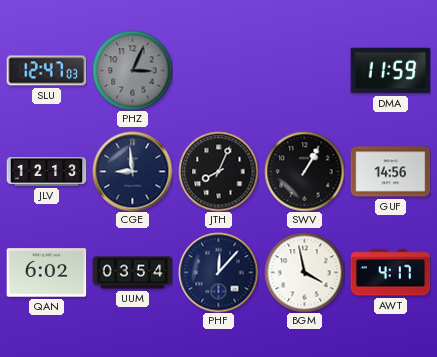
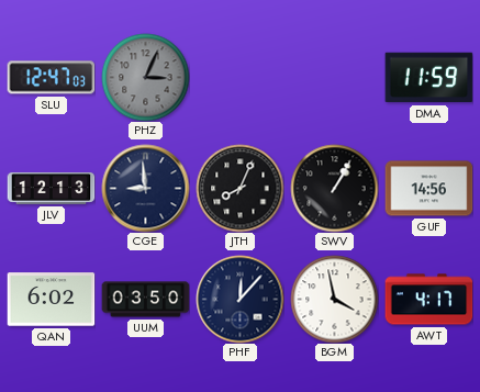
UUM: 03:54 -> 03:50 (145, 300)
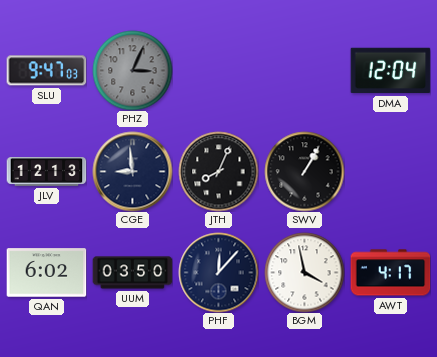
SLU: 12:47 -> 9:47 (46, 71)
DMA: 11:59 -> 12:04 (390, 71)
GUF: 14:56 -> none (428, 189)
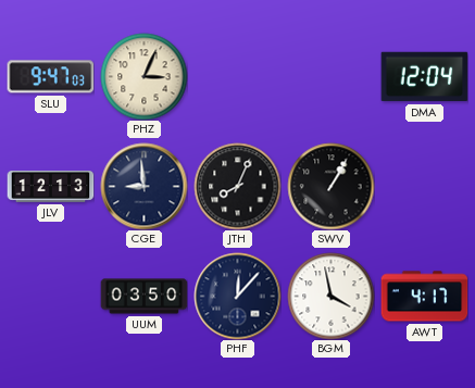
PHZ dial: grey -> cream (143, 76)
QAN: 6:02 -> none (46, 273)
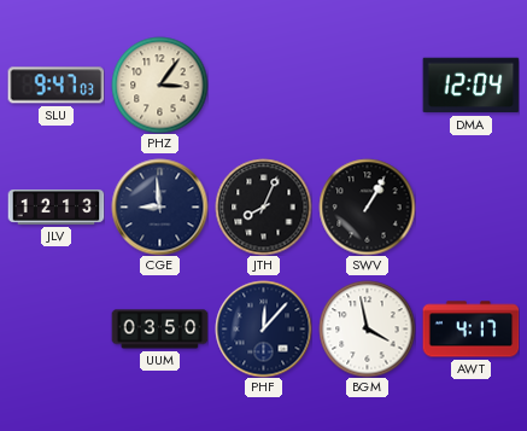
PHZ: 3:04 -> 3:06 (159, 85)
